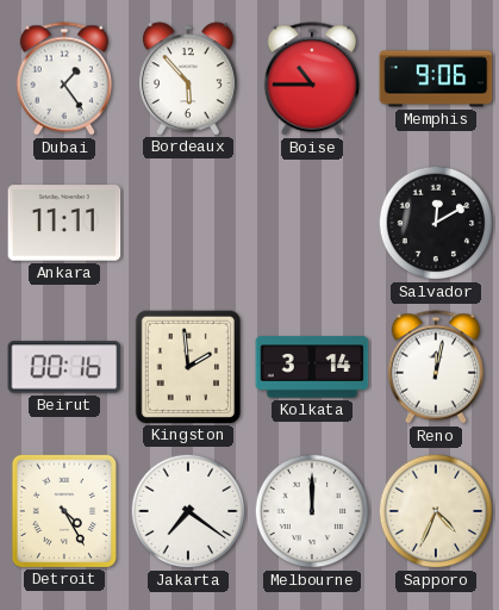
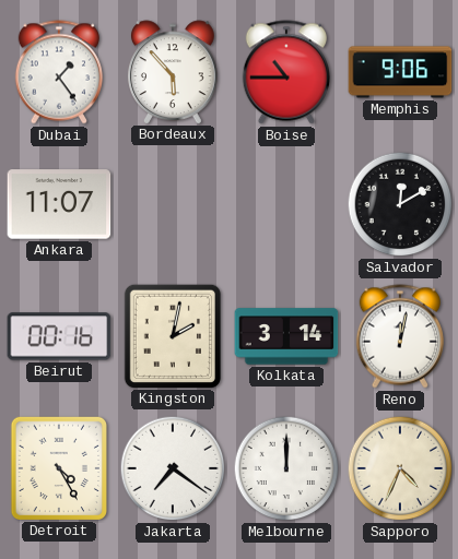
Ankara: 11:11 -> 11:07 (59, 204)
Kingston: 1:59 -> 2:02 (172, 335)
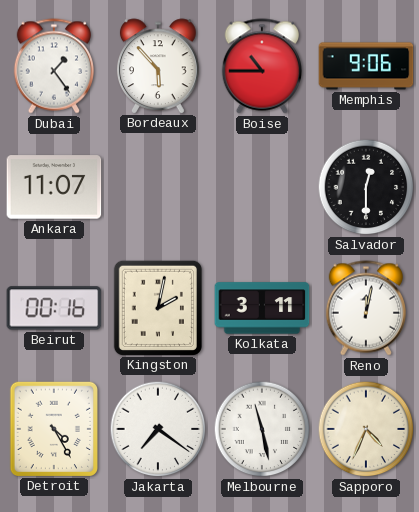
Salvador: 12:10 -> 12:30 (366, 187)
Kolkata: 3:14 -> 3:11 (262, 308)
Melbourne: 12:00 -> 11:28 (262, 429)
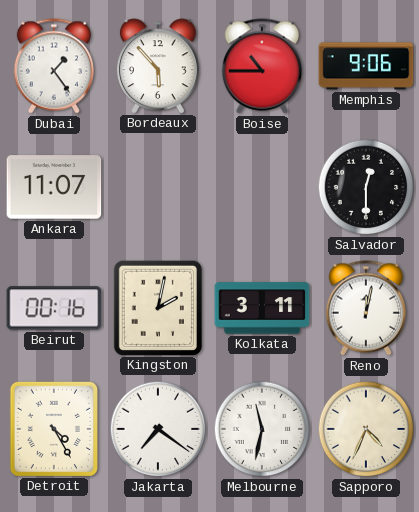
Melbourne: 11:28 -> 11:32 (262, 429)
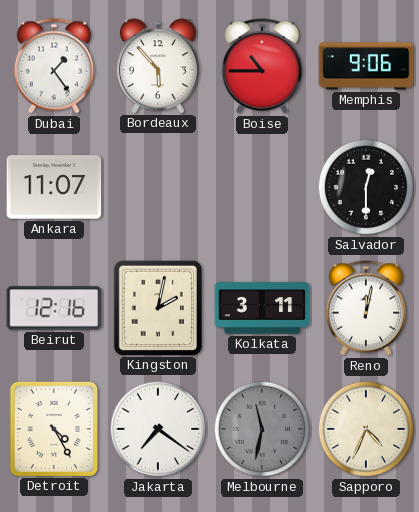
Beirut: 00:16 -> 12:16 (54, 308)
Melbourne dial: white -> grey (262, 429)
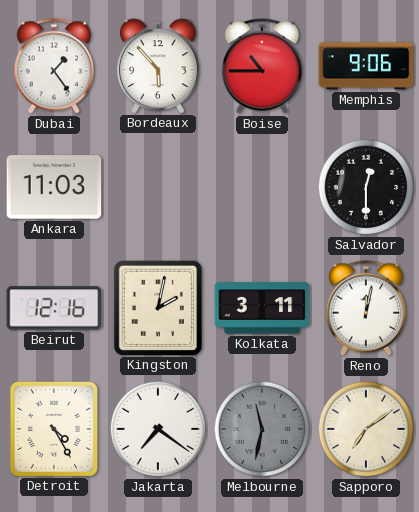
Ankara: 11:07 -> 11:03 (54, 187)
Sapporo: 4:34 -> 7:09 (366, 429)
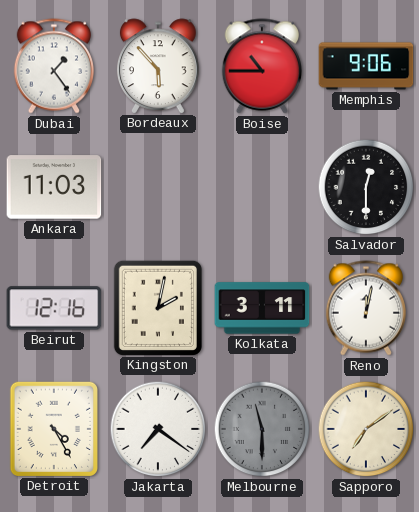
Melbourne: 11:32 -> 11:30 (262, 429)
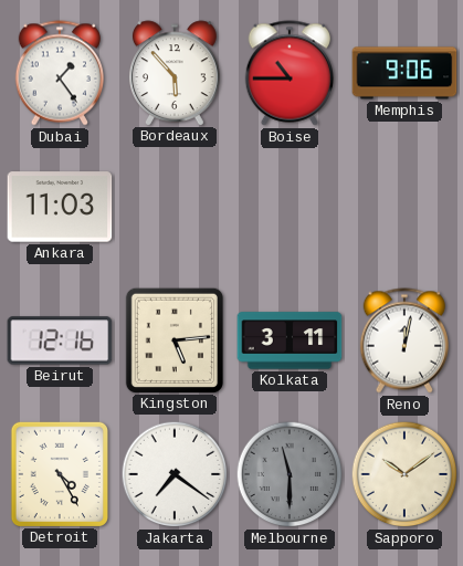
Salvador: 12:30 -> none (366, 187)
Kingston: 2:02 -> 5:14 (173, 339)
Sapporo: 7:09 -> 10:09 (404, 474)
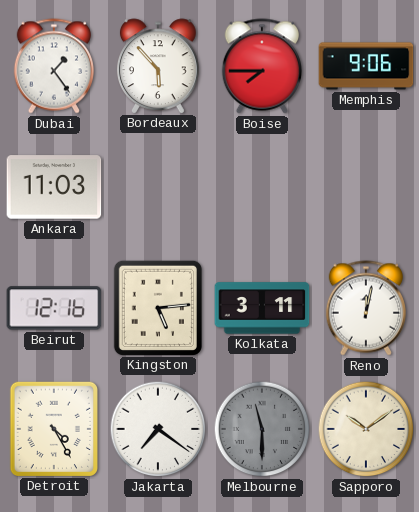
Boise: 10:45 -> 7:45 (261, 66)
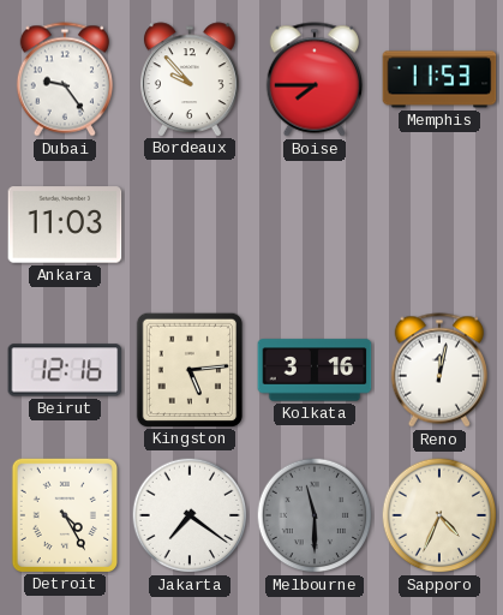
Dubai: 1:24 -> 9:24 (64, 79)
Bordeaux: 5:53 -> 9:53 (190, 79)
Memphis: 9:06 -> 11:53 (439, 79)
Kolkata: 3:11 -> 3:16 (315, 370)
Sapporo: 10:09 -> 4:34 (439, 515)
